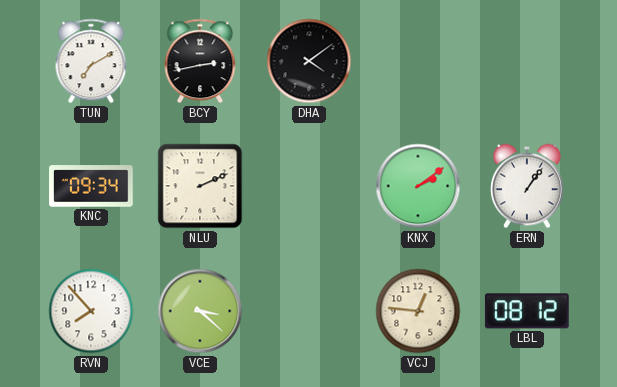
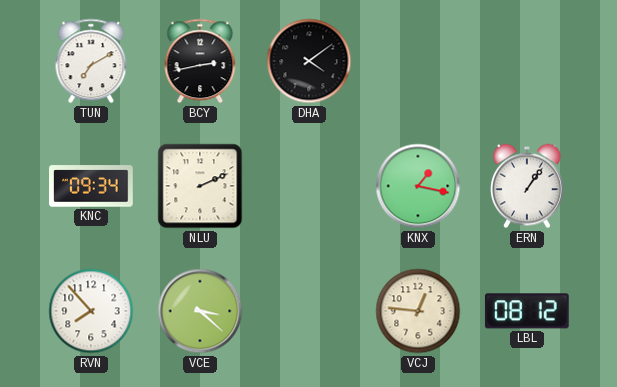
KNX: 2:09 -> 1:17 (418, 186)
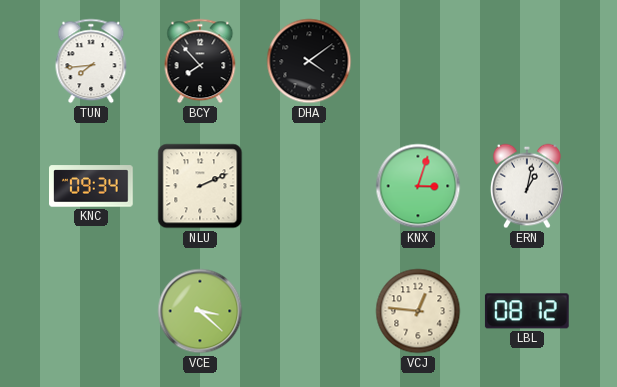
TUN: 7:10 -> 7:44 (91, 61)
BCY: 2:43 -> 7:53 (200, 61)
KNX: 1:17 -> 3:03 (418, 186)
ERN: 1:06 -> 1:02 (528, 186)
RVN: 7:53 -> none (91, 311)
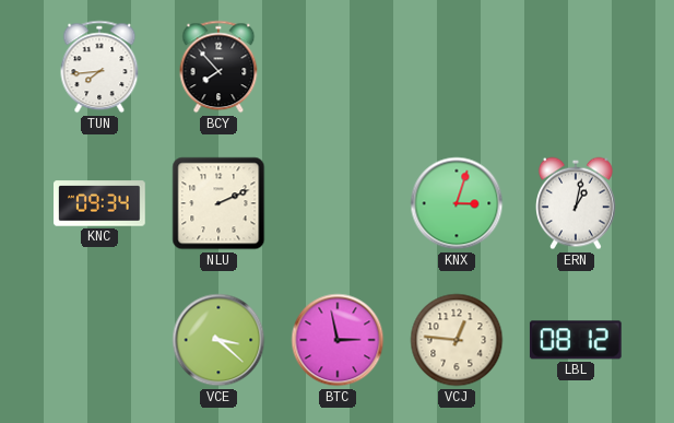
DHA: 4:09 -> none (309, 61)
BTC: none -> 2:58 (338, 340)
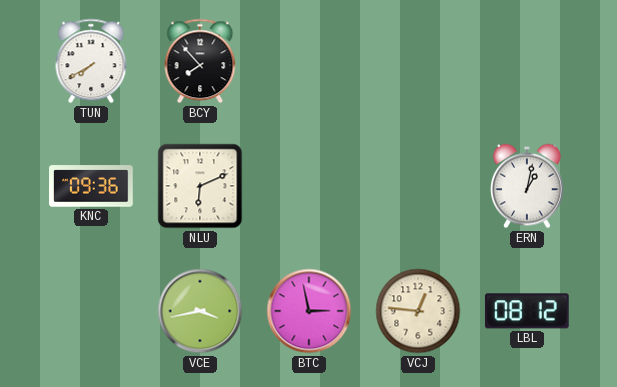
TUN: 7:44 -> 7:40 (91, 61)
KNC: 09:34 -> 09:36 (92, 186)
NLU: 2:11 -> 6:11 (200, 186)
KNX: 3:03 -> none (457, 203)
VCE: 3:22 -> 3:43 (200, 311)
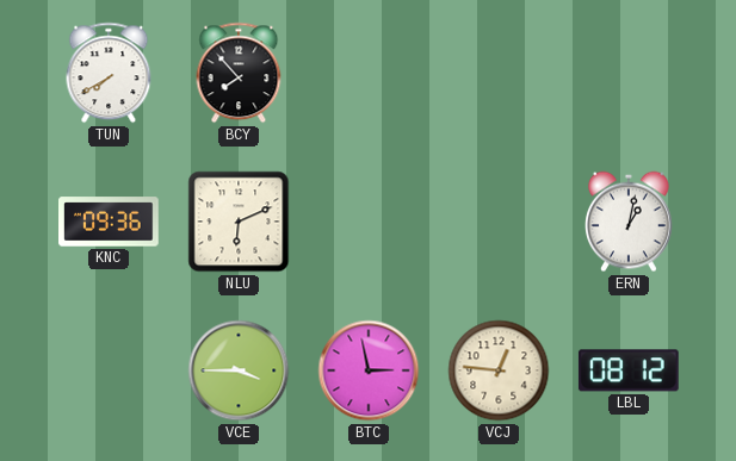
VCE: 3:43 -> 3:45 (239, 370)
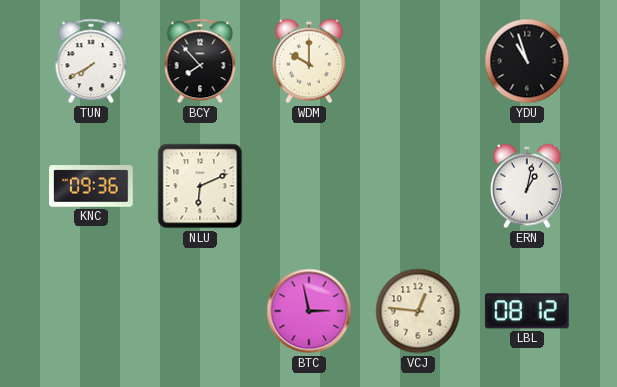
WDM: none -> 10:00 (310, 61)
YDU: none -> 10:57 (527, 61)
VCE: 3:45 -> none (239, 370)
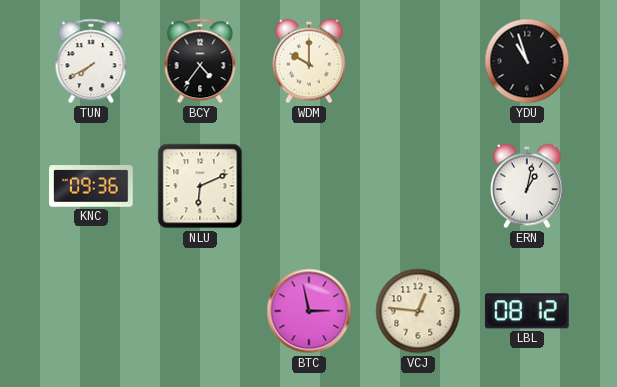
BCY: 7:53 -> 4:36 (200, 61)
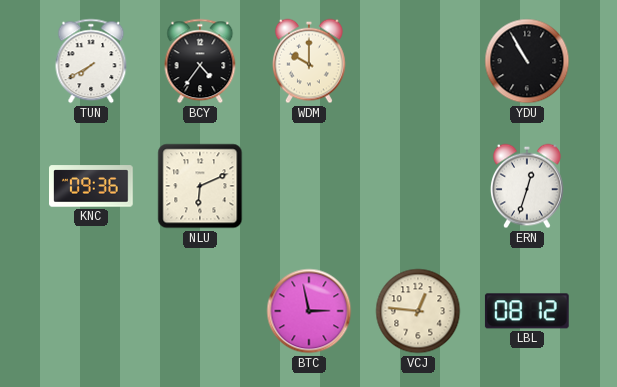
YDU: 10:57 -> 10:55 (527, 61)
ERN: 1:02 -> 12:33 (528, 186)
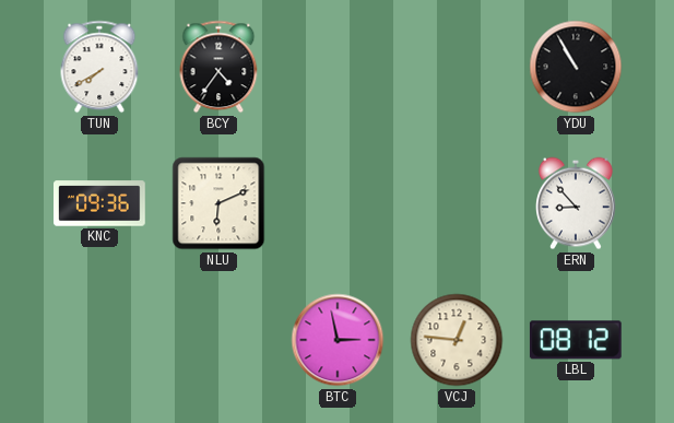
WDM: 10:00 -> none (310, 61)
ERN: 12:33 -> 8:53 (577, 203)
